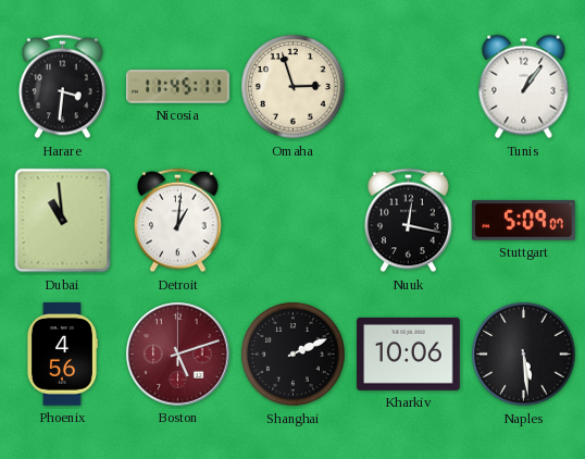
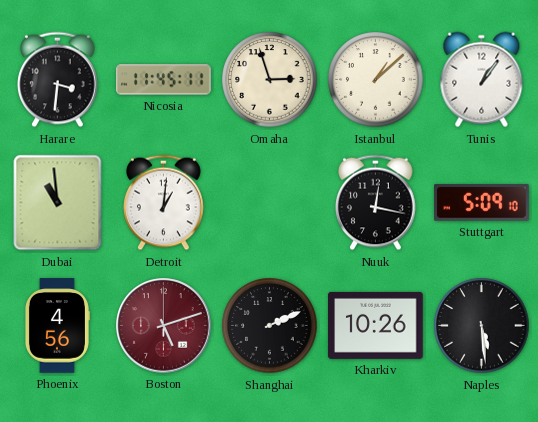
Istanbul: none -> 1:08 (376, 80)
Stuttgart: 5:09:07 -> 5:09:10 (482, 203)
Kharkiv: 10:06 -> 10:26 (376, 325)
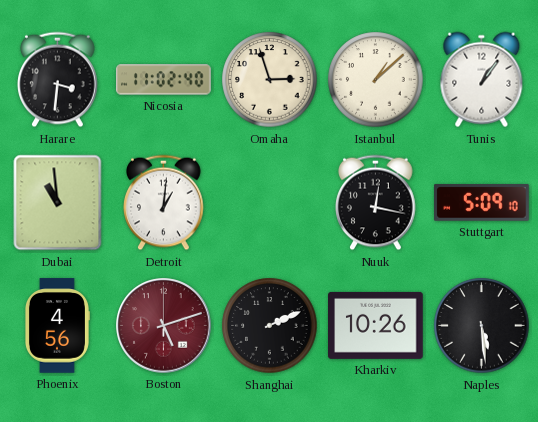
Nicosia: 11:45 -> 11:02 (164, 80)
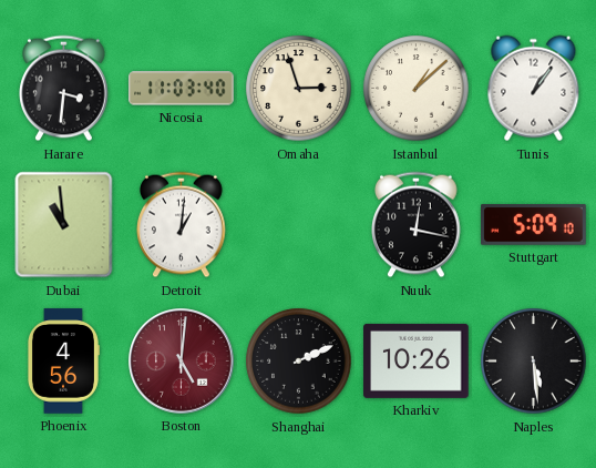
Nicosia: 11:02 -> 11:03 (182, 89)
Boston: 5:12 -> 5:01 (182, 362)
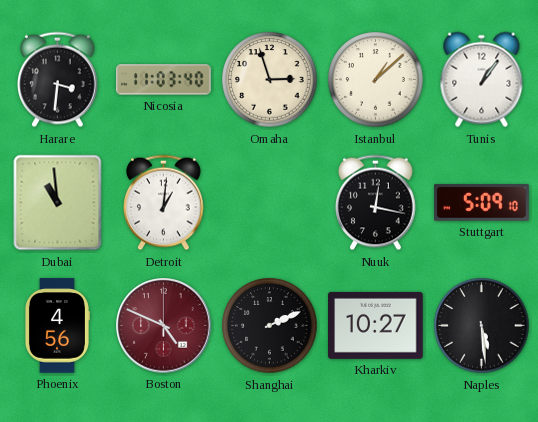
Boston: 5:01 -> 4:49 (164, 326)
Kharkiv: 10:26 -> 10:27 (376, 325)
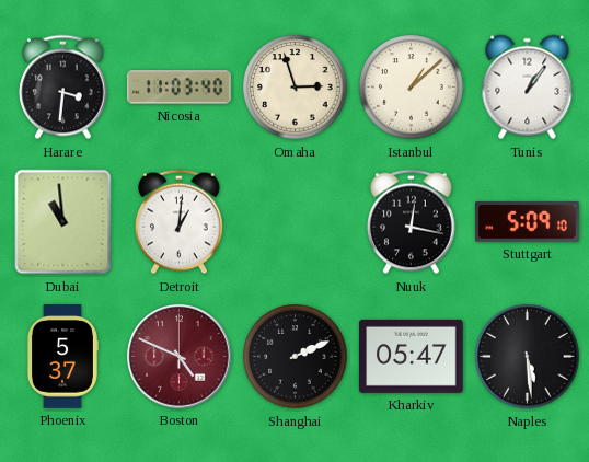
Phoenix: 4:56 -> 5:37 (62, 357)
Kharkiv: 10:27 -> 05:47 (412, 356)
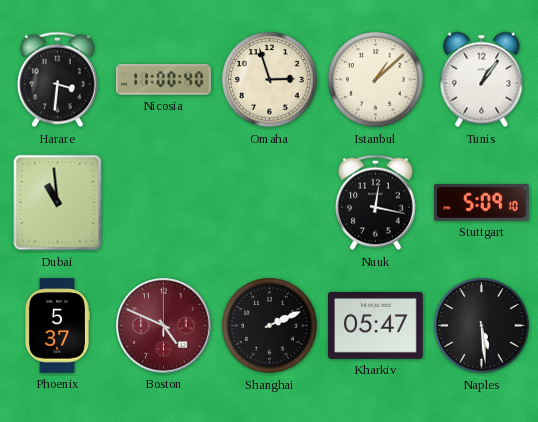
Nicosia: 11:03 -> 11:00 (164, 80)
Detroit: 1:01 -> none (180, 222)
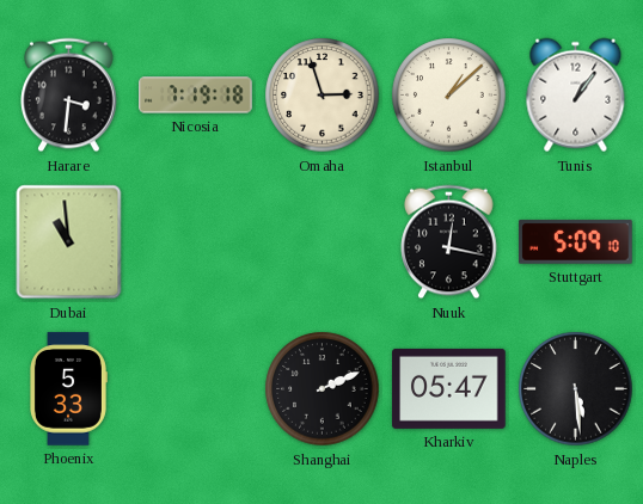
Nicosia: 11:00 -> 7:19 (196, 96)
Phoenix: 5:37 -> 5:33 (68, 389)
Boston: 4:49 -> none (164, 326)
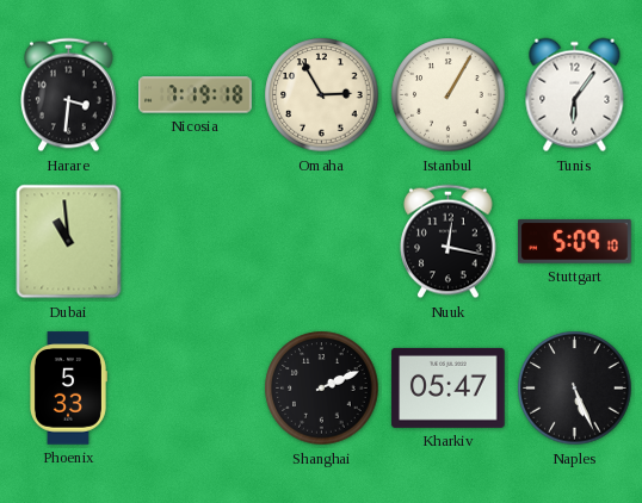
Omaha: 2:57 -> 2:55 (322, 95)
Istanbul: 1:08 -> 1:05 (449, 95)
Tunis: 1:06 -> 6:06 (575, 95)
Naples: 5:29 -> 5:26 (575, 389)
